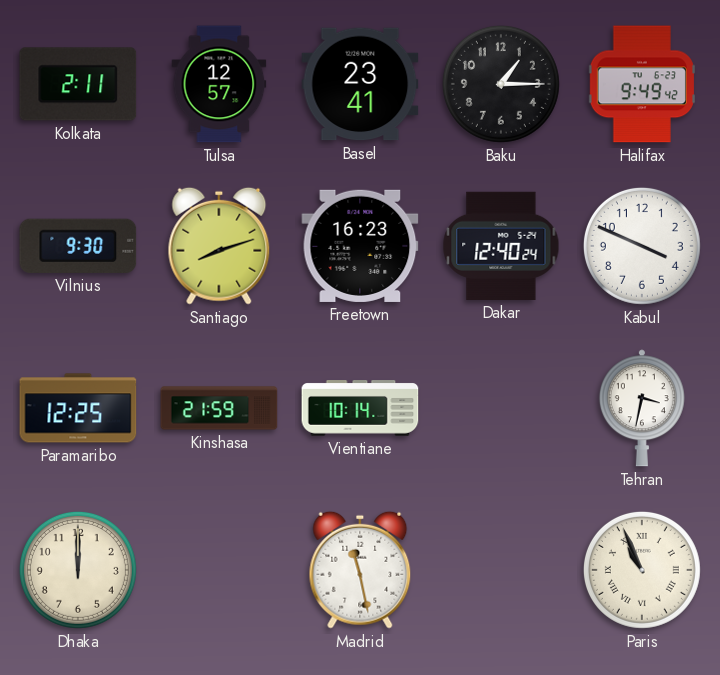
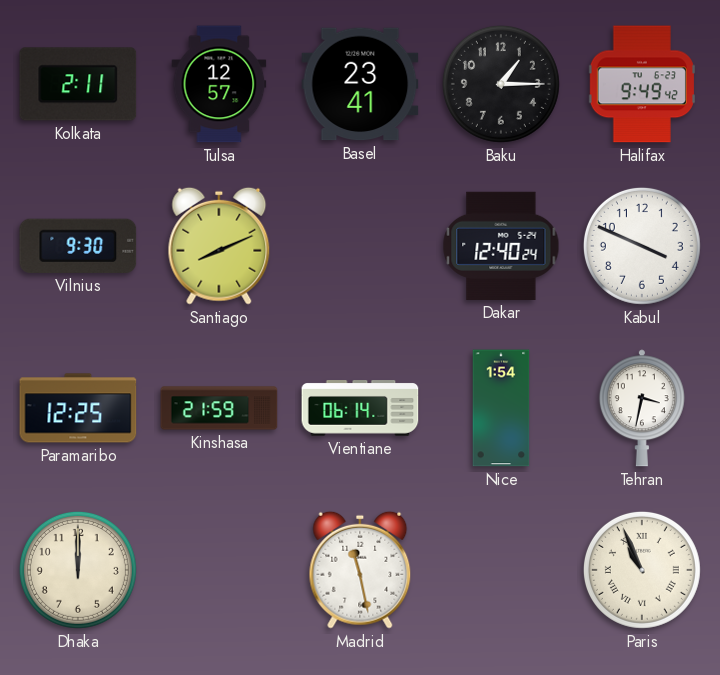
Santiago: 8:12 -> 8:11 (219, 246)
Freetown: 16:23 -> none (360, 246)
Vientiane: 10:14 -> 06:14 (360, 408)
Nice: none -> 1:54 (501, 408)
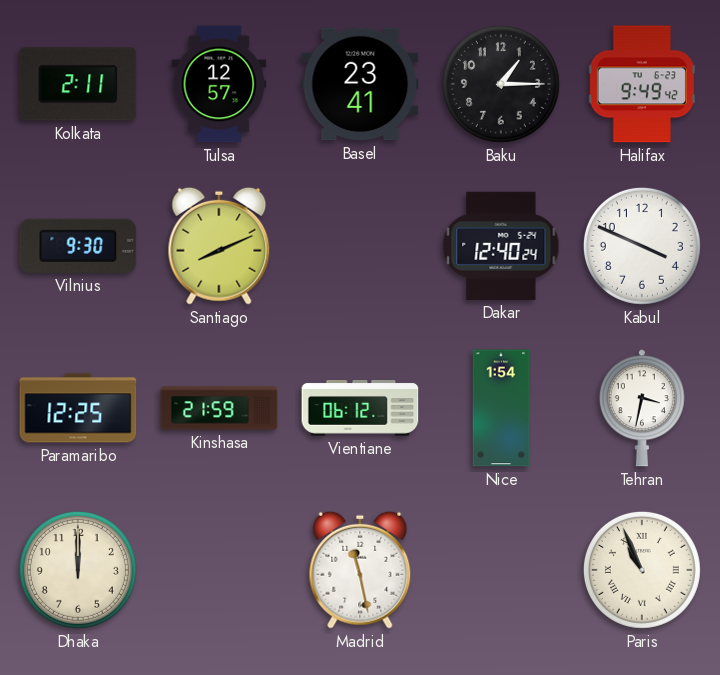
Vientiane: 06:14 -> 06:12 (360, 408)
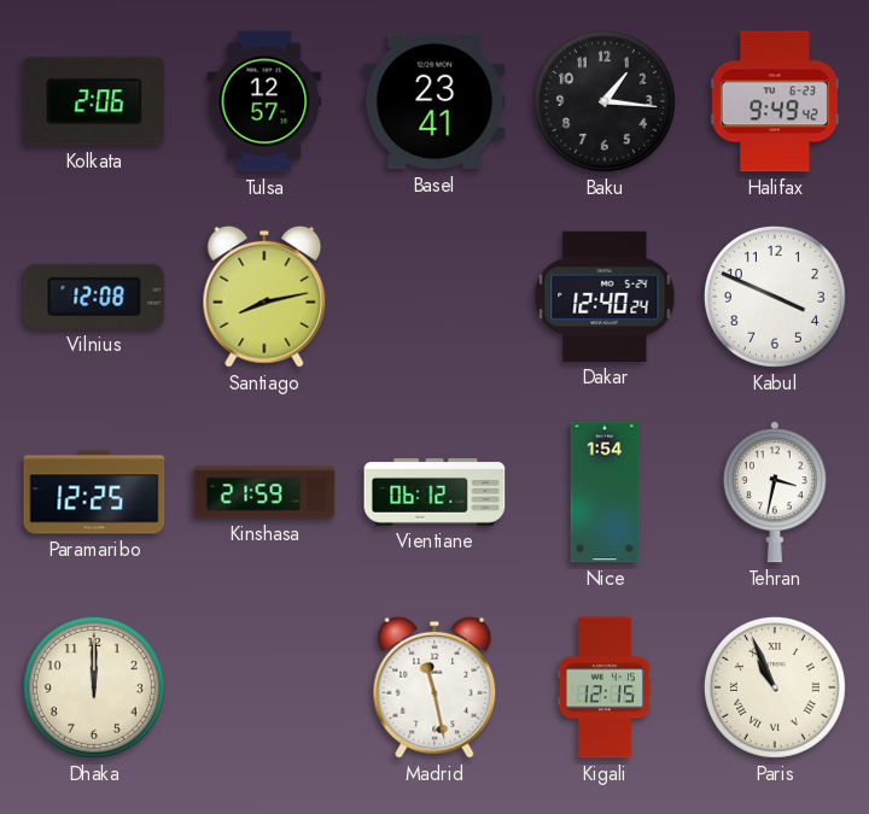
Kolkata: 2:11 -> 2:06 (94, 101)
Baku: 1:15 -> 1:16 (605, 101)
Vilnius: 9:30 -> 12:08 (94, 297)
Santiago: 8:11 -> 8:13 (264, 297)
Kigali: none -> 12:15 (605, 687)
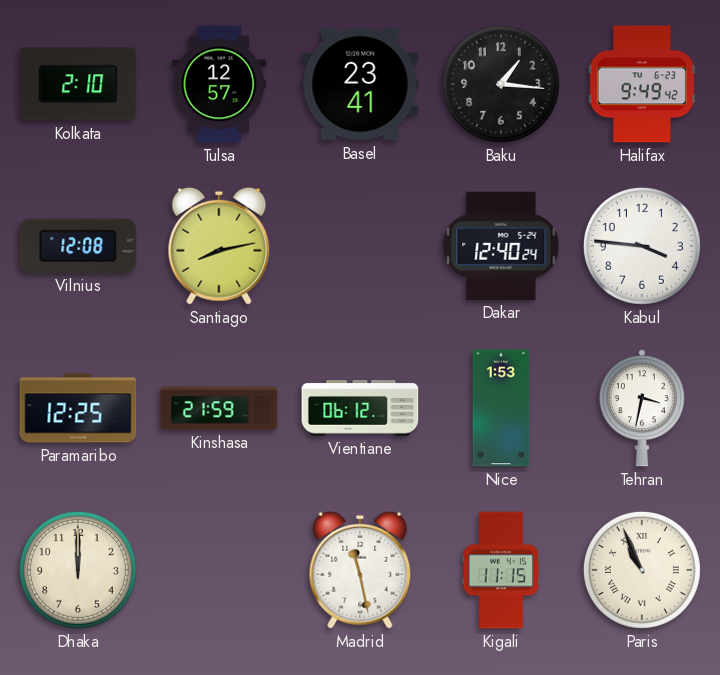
Kolkata: 2:06 -> 2:10 (78, 84)
Kabul: 3:49 -> 3:46 (642, 246)
Nice: 1:54 -> 1:53 (501, 408)
Kigali: 12:15 -> 11:15 (501, 570)
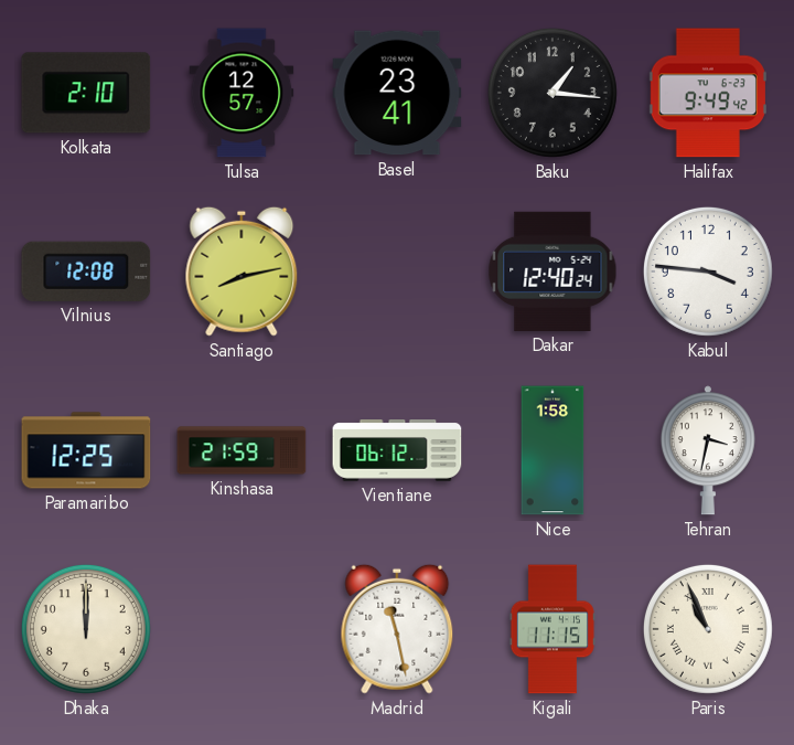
Nice: 1:53 -> 1:58 (552, 450)
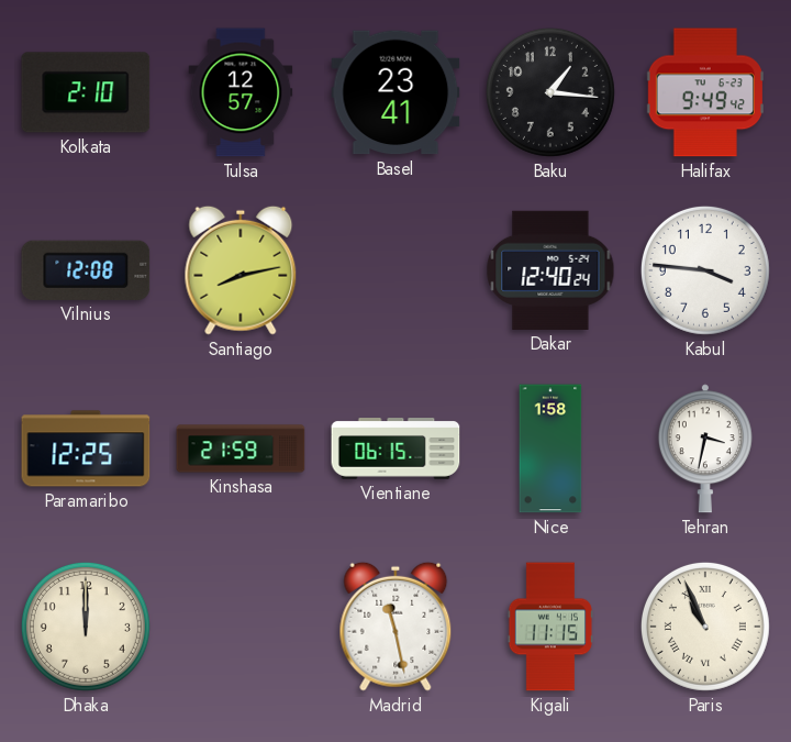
Vientiane: 06:12 -> 06:15 (396, 448)
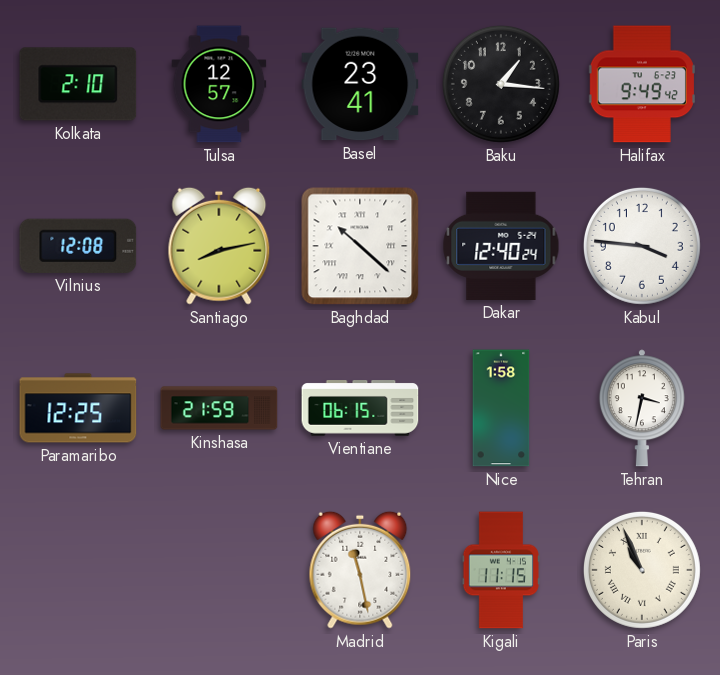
Baghdad: none -> 10:22 (360, 246)
Dhaka: 12:00 -> none (86, 627)
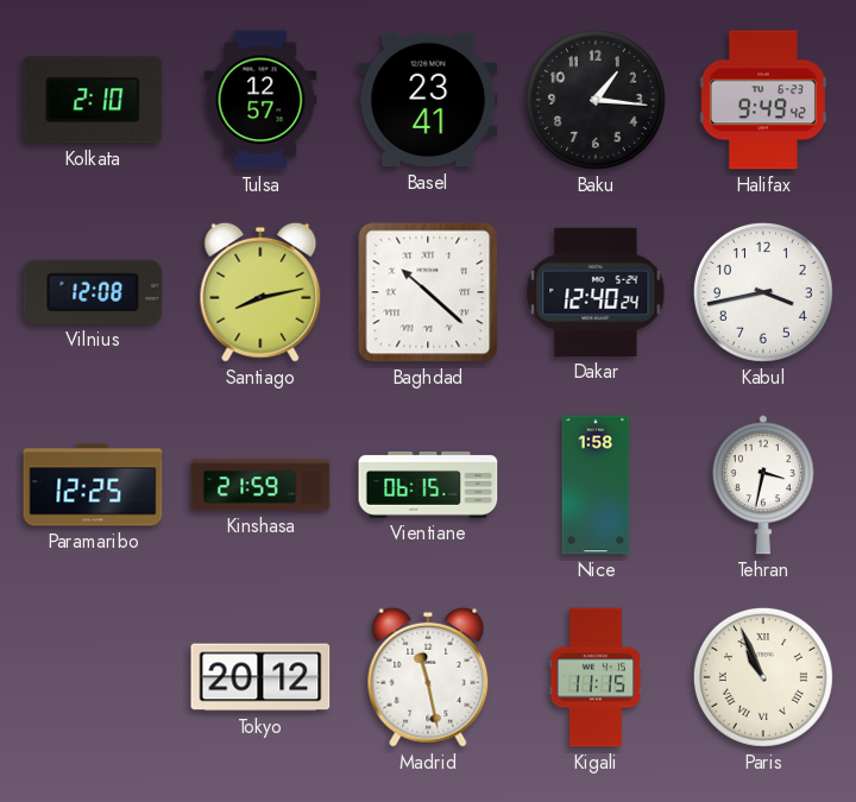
Kabul: 3:46 -> 3:43 (763, 292)
Tokyo: none -> 20:12 (260, 677)
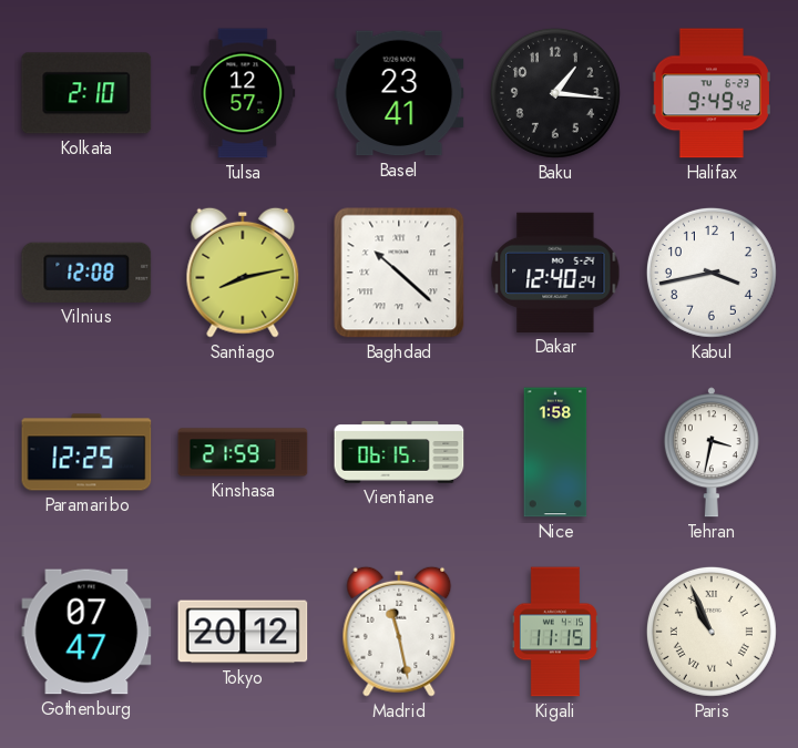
Gothenburg: none -> 07:47 (86, 632)
